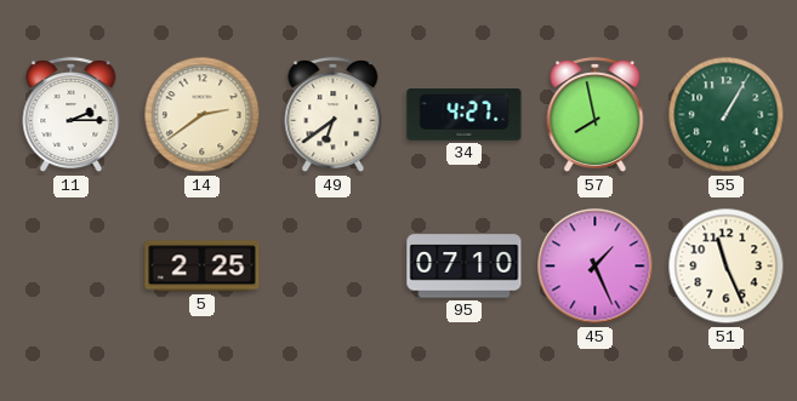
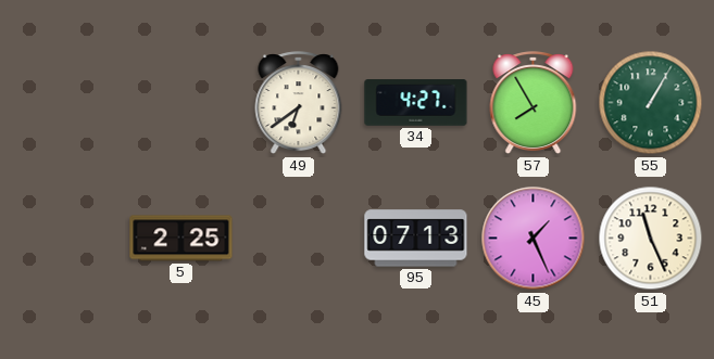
11: 2:15 -> none (72, 115)
14: 2:39 -> none (203, 115)
57: 7:58 -> 7:55 (534, 103)
95: 07:10 -> 07:13 (416, 239)
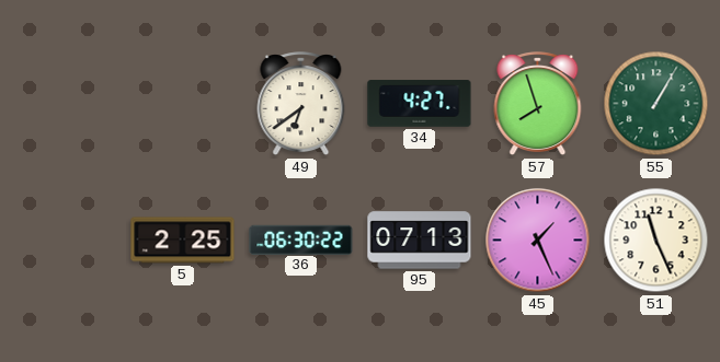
57: 7:55 -> 7:57 (538, 104)
36: none -> 06:30 (301, 240)
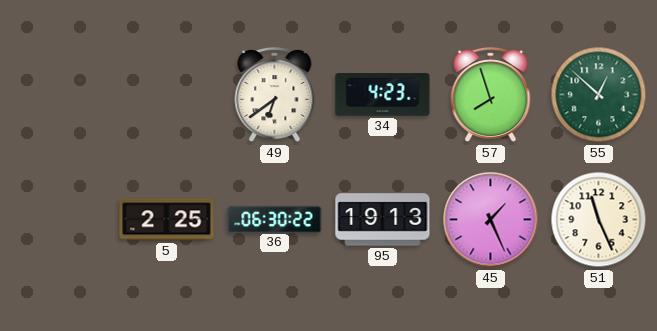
34: 4:27 -> 4:23 (383, 95)
55: 1:05 -> 12:52 (599, 95)
95: 07:13 -> 19:13 (383, 220)
